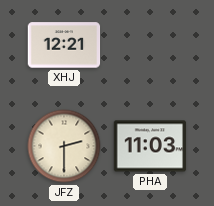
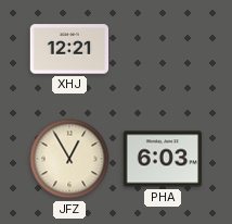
JFZ: 2:30 -> 12:55 (69, 159)
PHA: 11:03 -> 6:03 (163, 159)
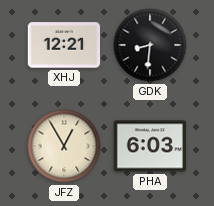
GDK: none -> 8:31 (150, 45)
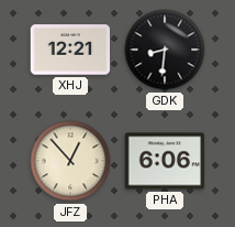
JFZ: 12:55 -> 12:53 (70, 161)
PHA: 6:03 -> 6:06 (165, 161)
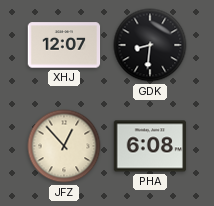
XHJ: 12:21 -> 12:07 (64, 45)
PHA: 6:06 -> 6:08 (150, 146)
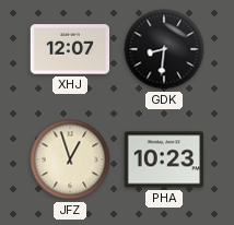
JFZ: 12:53 -> 12:57 (70, 159)
PHA: 6:08 -> 10:23 (164, 159)
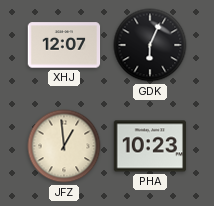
GDK: 8:31 -> 6:04 (150, 45)
JFZ: 12:57 -> 12:59 (64, 146)
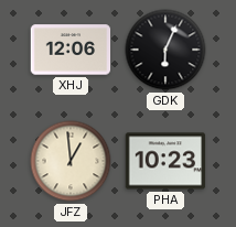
XHJ: 12:07 -> 12:06 (71, 50)
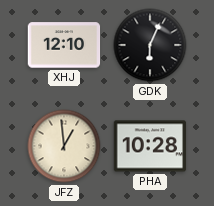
XHJ: 12:06 -> 12:10 (64, 45)
PHA: 10:23 -> 10:28 (150, 146)
